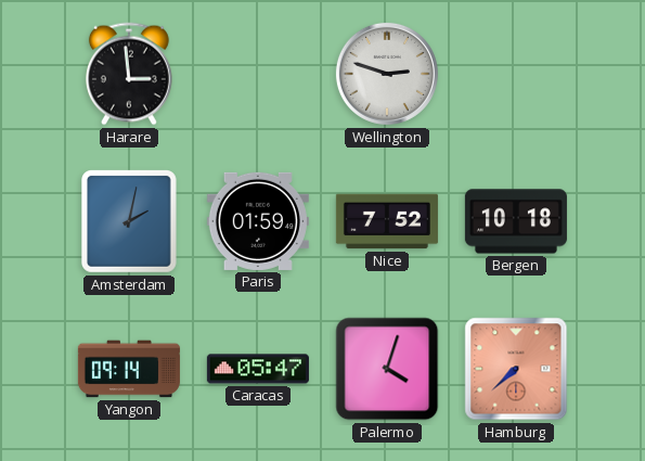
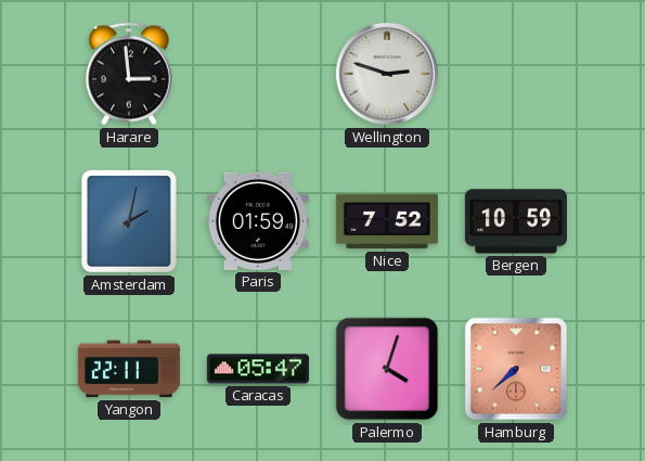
Bergen: 10:18 -> 10:59 (516, 221)
Yangon: 09:14 -> 22:11 (129, 369)
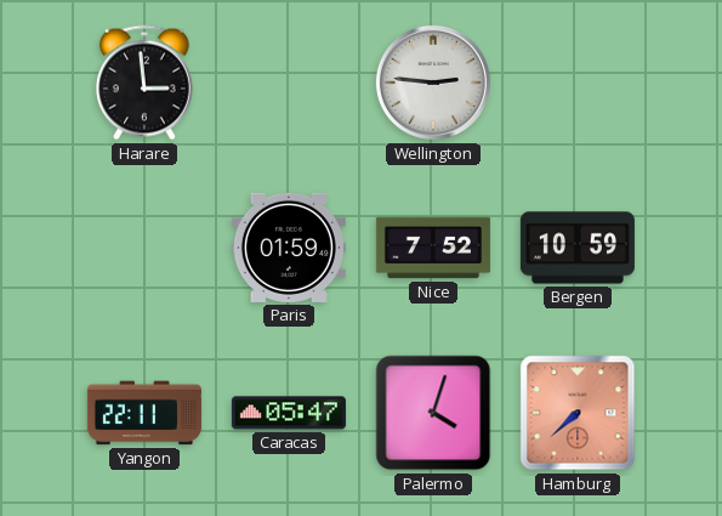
Wellington: 2:48 -> 2:46 (433, 83)
Amsterdam: 2:02 -> none (129, 222)
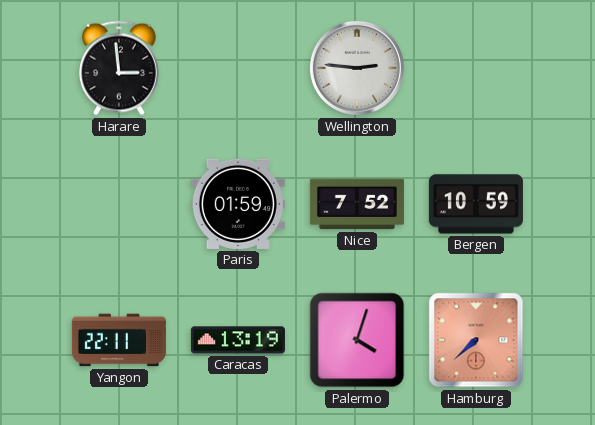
Caracas: 05:47 -> 13:19 (238, 340)
